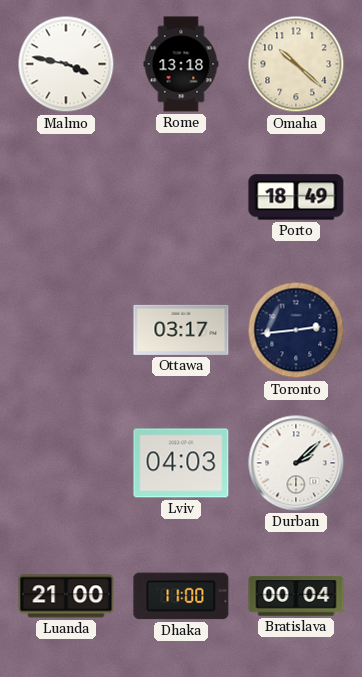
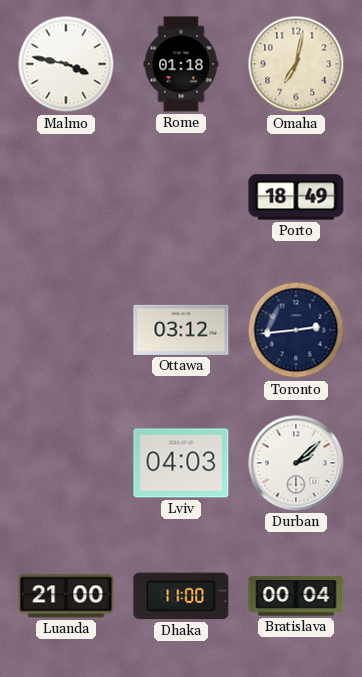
Rome: 13:18 -> 01:18 (181, 64)
Omaha: 10:22 -> 7:02 (296, 64)
Ottawa: 03:17 -> 03:12 (181, 330)
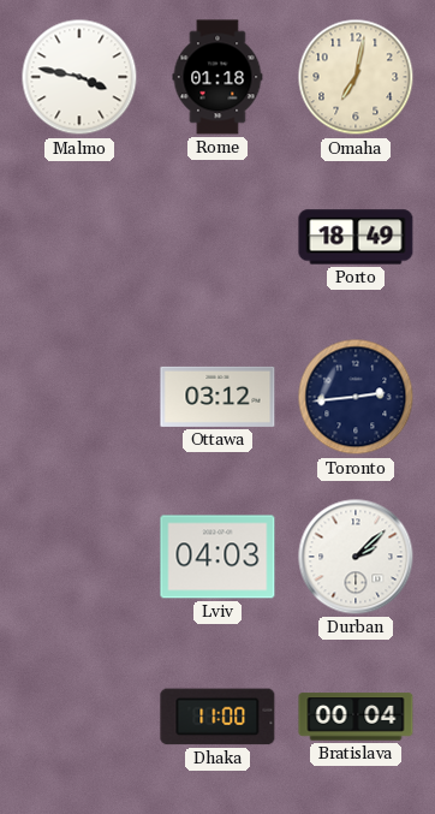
Luanda: 21:00 -> none (66, 596)
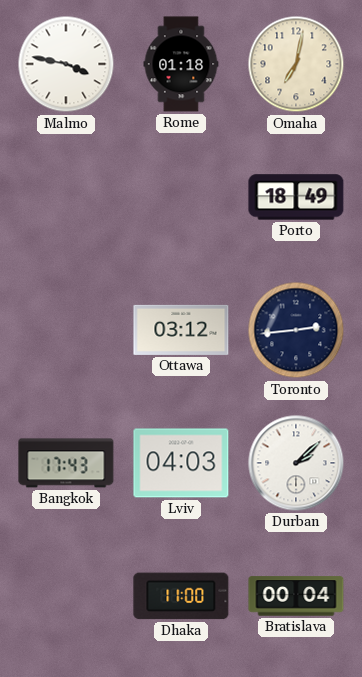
Bangkok: none -> 17:43 (66, 463)
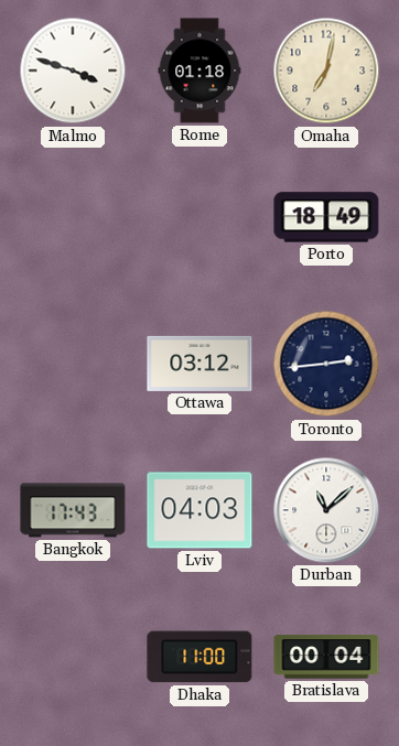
Malmo: 3:47 -> 3:48 (73, 71)
Durban: 2:08 -> 11:08 (326, 510)
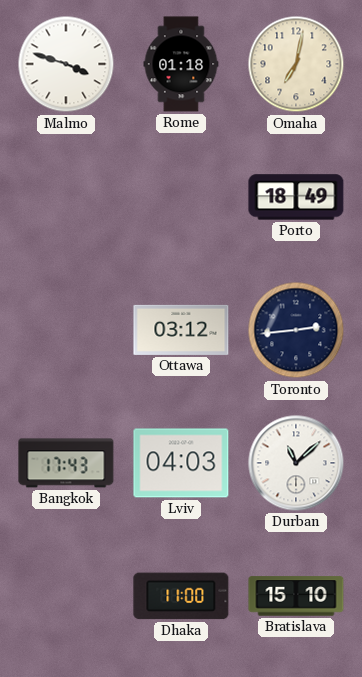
Bratislava: 00:04 -> 15:10 (296, 596)
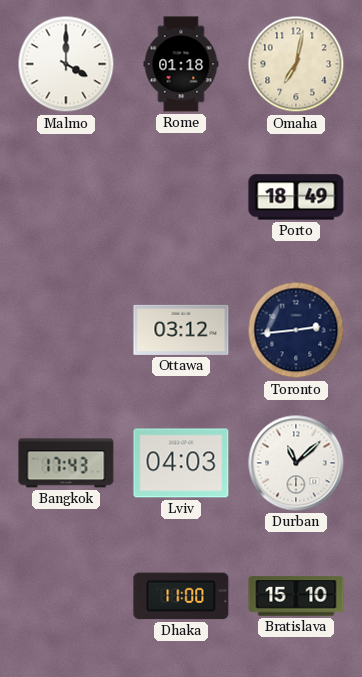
Malmo: 3:48 -> 4:00 (66, 64)
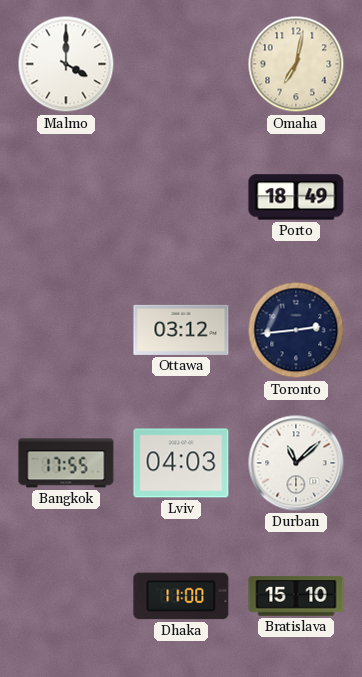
Rome: 01:18 -> none (181, 64)
Bangkok: 17:43 -> 17:55 (66, 463)
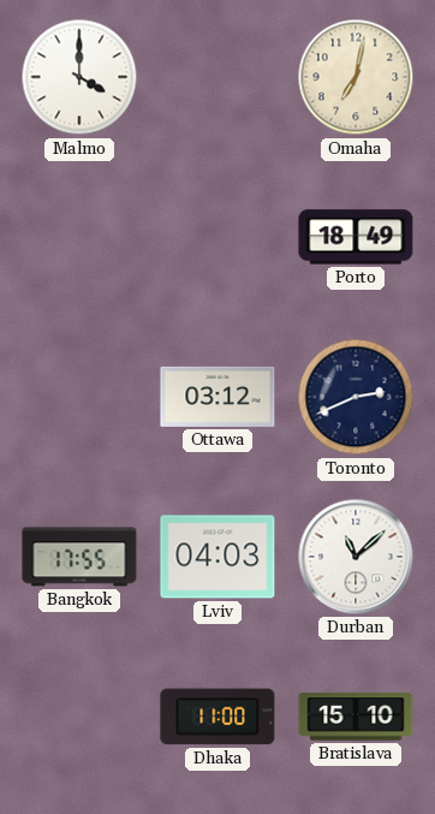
Toronto: 2:44 -> 2:41 (356, 397)
